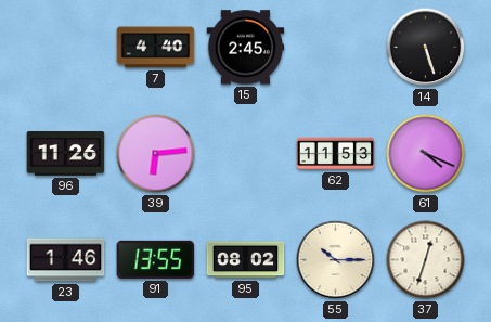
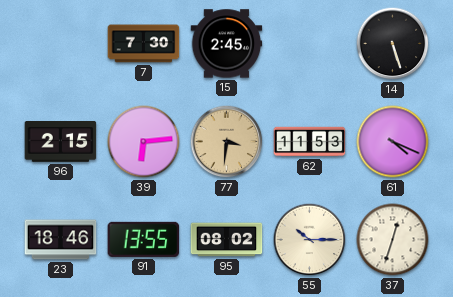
7: 4:40 -> 7:30 (144, 44)
96: 11:26 -> 2:15 (61, 142)
77: none -> 3:31 (227, 142)
23: 1:46 -> 18:46 (61, 240)
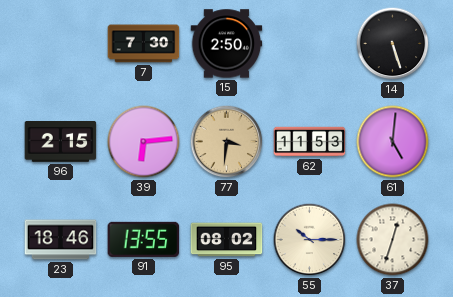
15: 2:45 -> 2:50 (227, 44)
61: 4:19 -> 5:01 (393, 142)
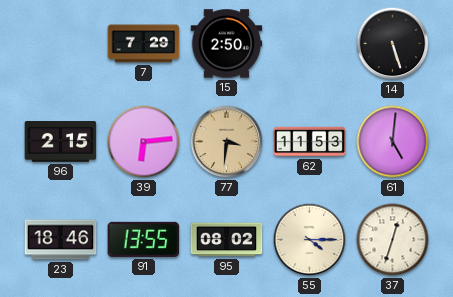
7: 7:30 -> 7:29 (144, 44)
55: 10:15 -> 4:15 (310, 240)
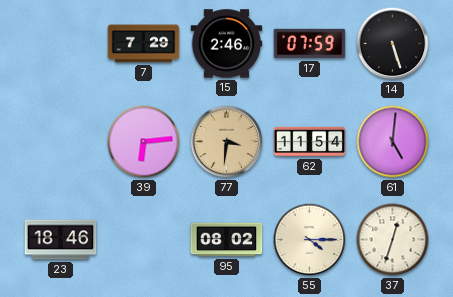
15: 2:50 -> 2:46 (227, 44)
17: none -> 07:59 (310, 44)
96: 2:15 -> none (61, 142)
62: 11:53 -> 11:54 (310, 142)
91: 13:55 -> none (144, 239)
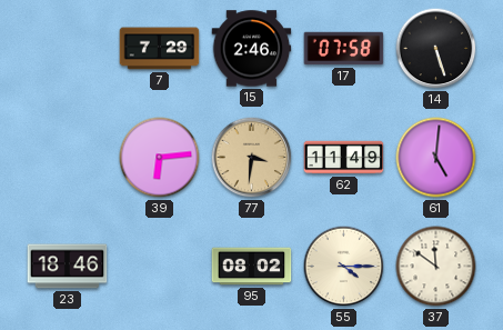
17: 07:59 -> 07:58 (344, 49)
62: 11:54 -> 11:49 (344, 158)
37: 12:33 -> 11:51 (436, 267)
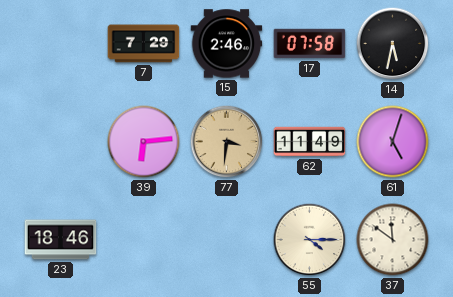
14: 5:27 -> 5:32 (393, 44)
61: 5:01 -> 5:03 (393, 142)
95: 08:02 -> none (252, 267)
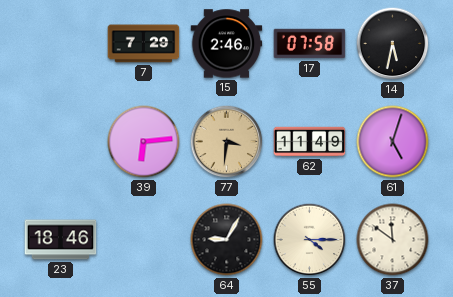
64: none -> 9:05 (227, 240)
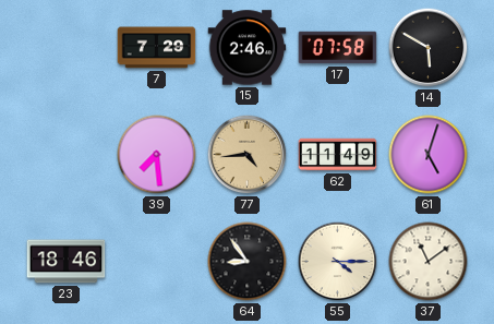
14: 5:32 -> 5:50 (429, 48)
39: 6:14 -> 7:29 (157, 155)
77: 3:31 -> 4:44 (248, 155)
64: 9:05 -> 8:54 (248, 262)
37: 11:51 -> 11:09 (429, 262)
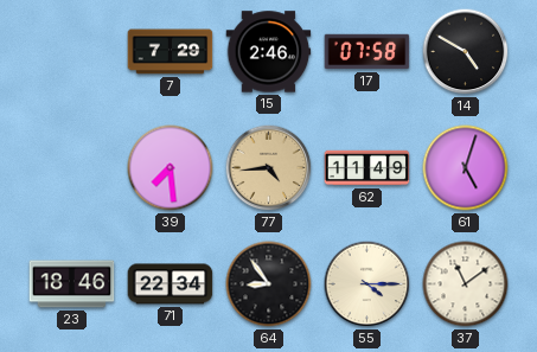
14: 5:50 -> 4:50 (466, 52)
71: none -> 22:34 (171, 284)
